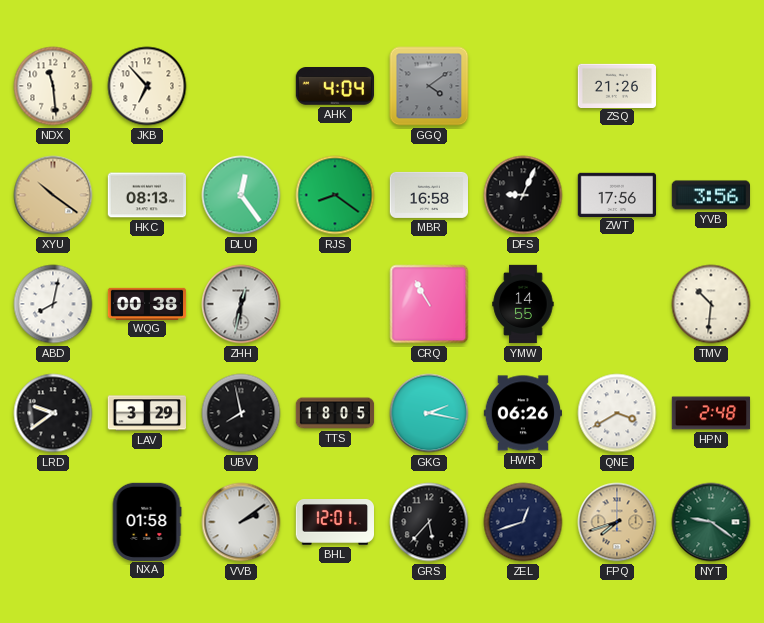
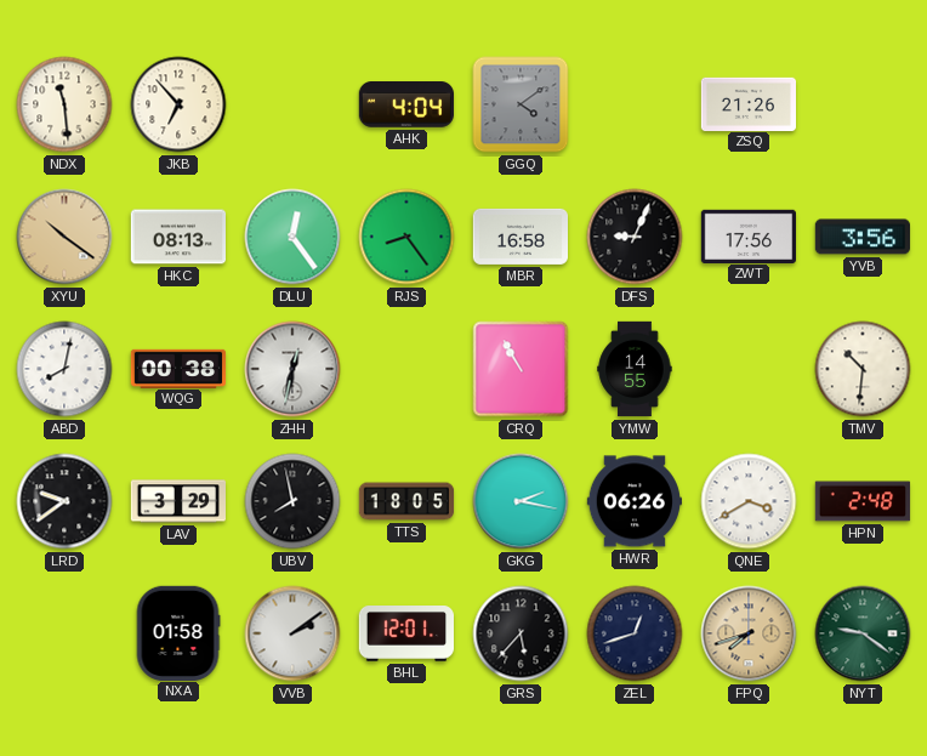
RJS: 8:21 -> 8:24 (406, 237)
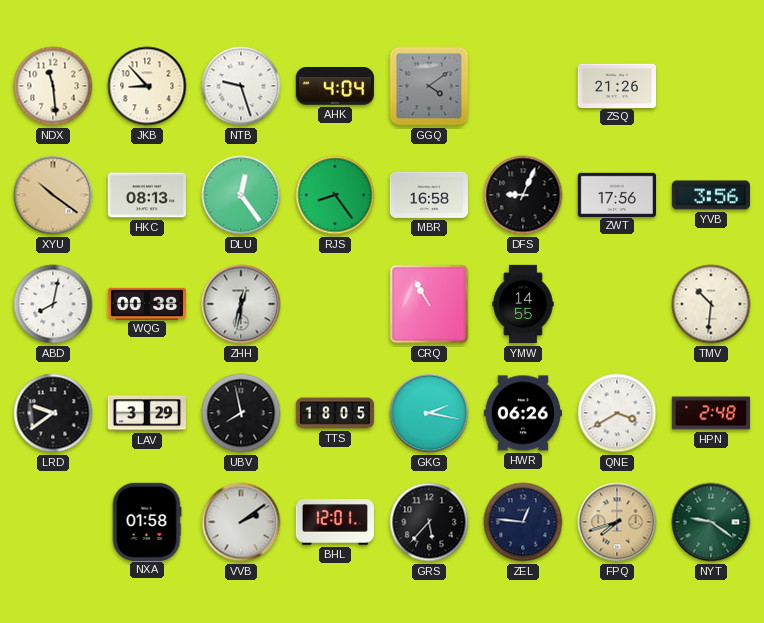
JKB: 6:53 -> 8:53 (147, 86)
NTB: none -> 9:27 (241, 86)
ZEL: 12:42 -> 12:46 (523, 522)
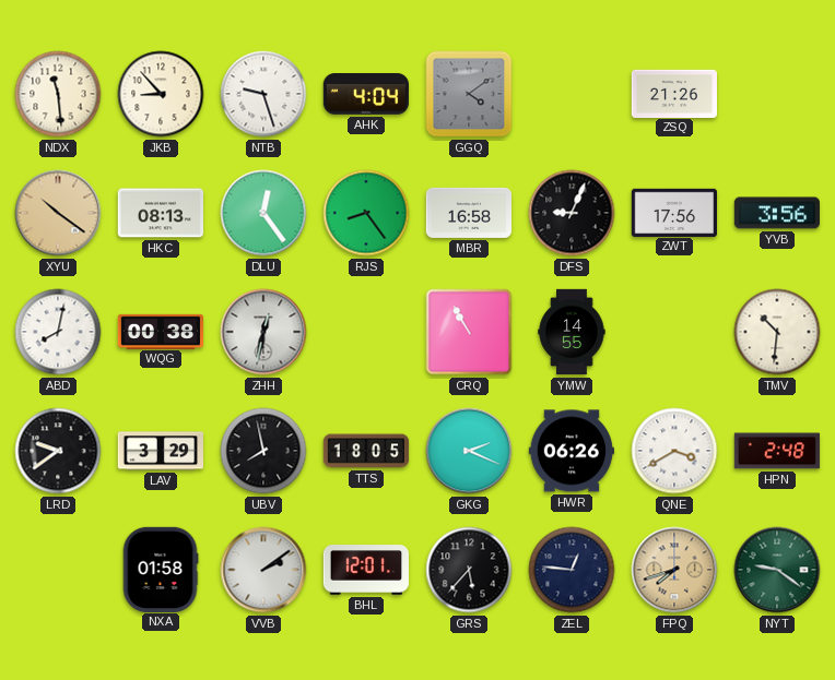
GKG: 2:17 -> 2:19 (469, 451)
